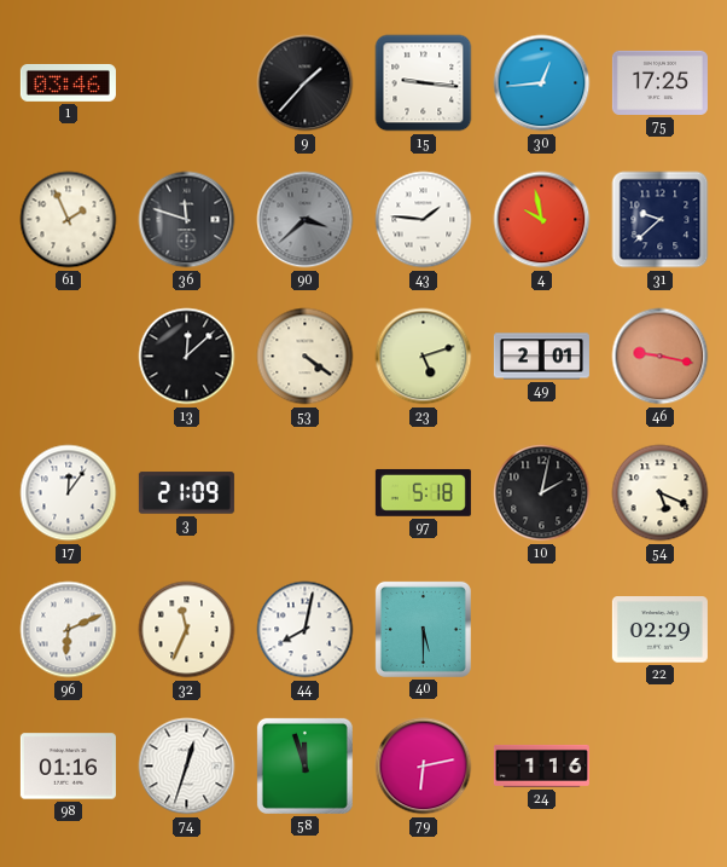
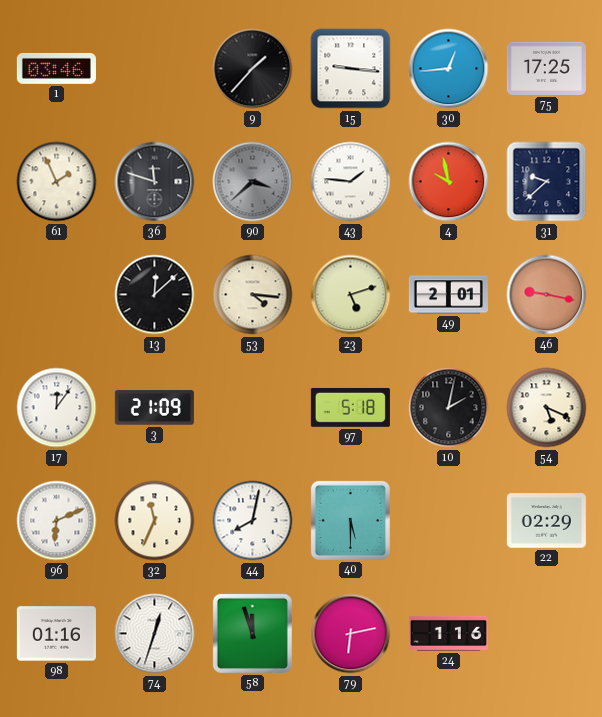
53: 4:21 -> 4:16 (253, 295)
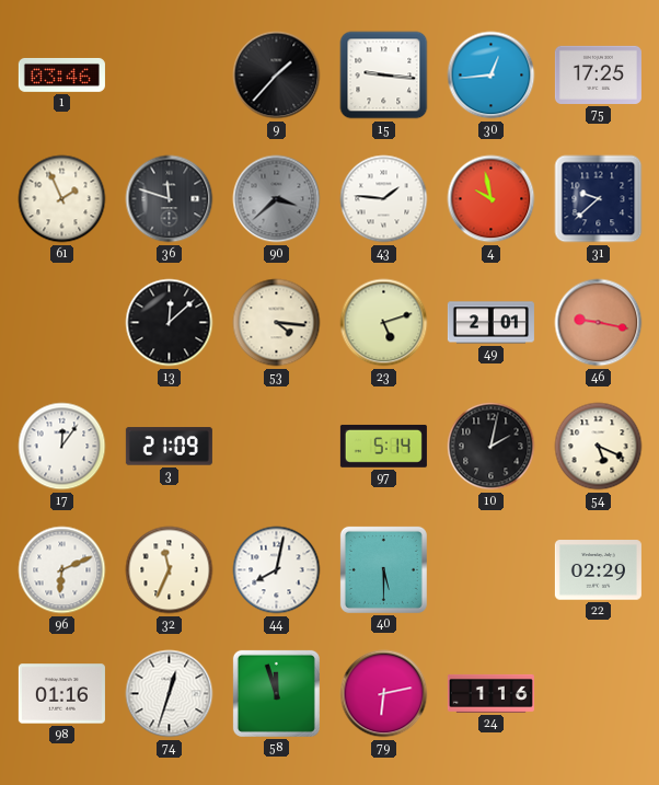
97: 5:18 -> 5:14 (383, 446)
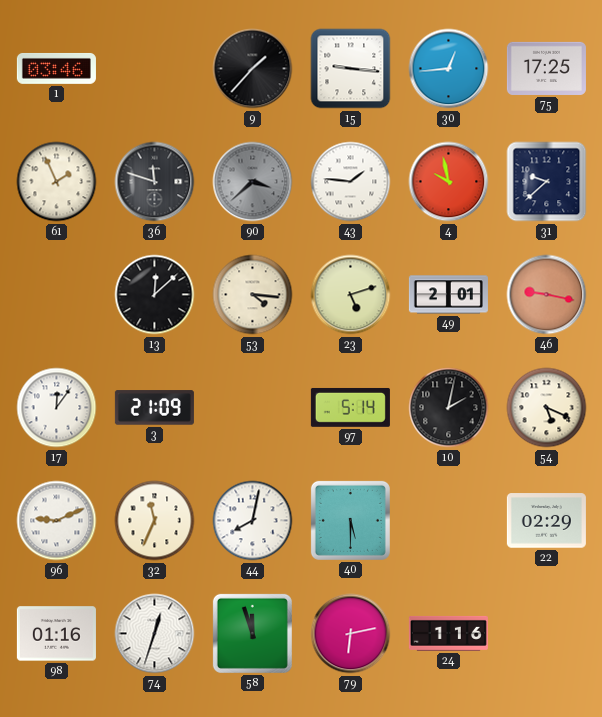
96: 6:11 -> 9:11 (57, 521)
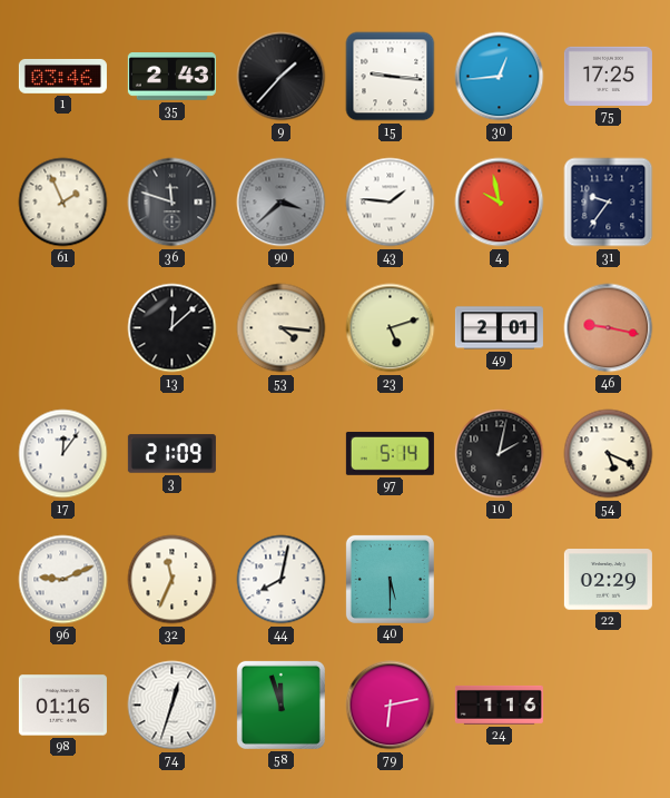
35: none -> 2:43 (171, 77)
31: 9:38 -> 9:36 (609, 203)
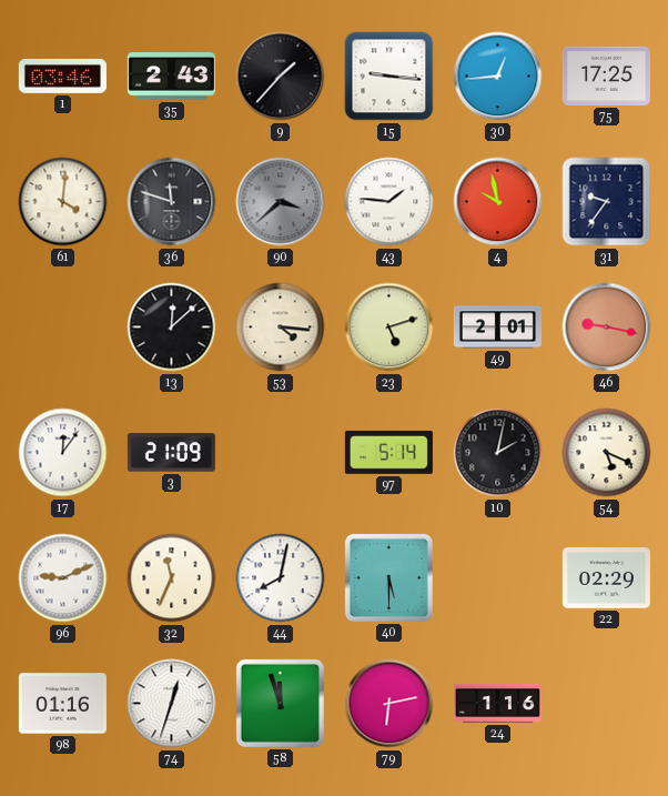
61: 1:56 -> 4:01 (63, 202)
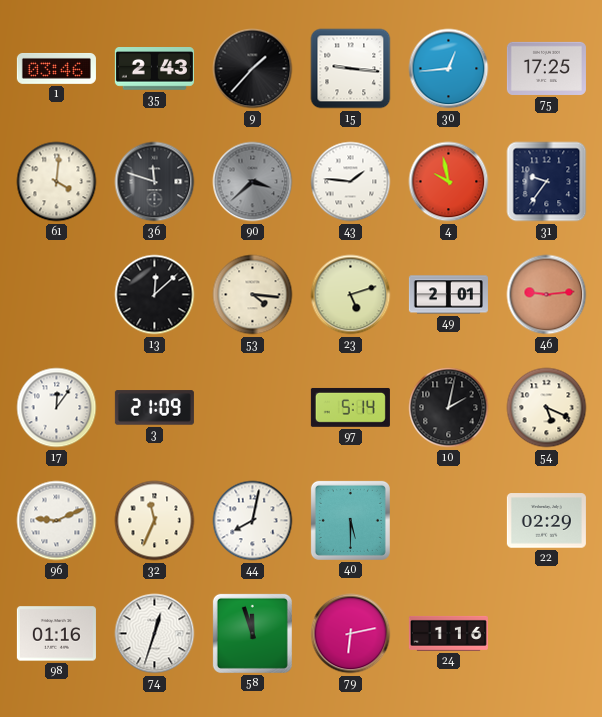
46: 9:17 -> 9:14 (547, 295)
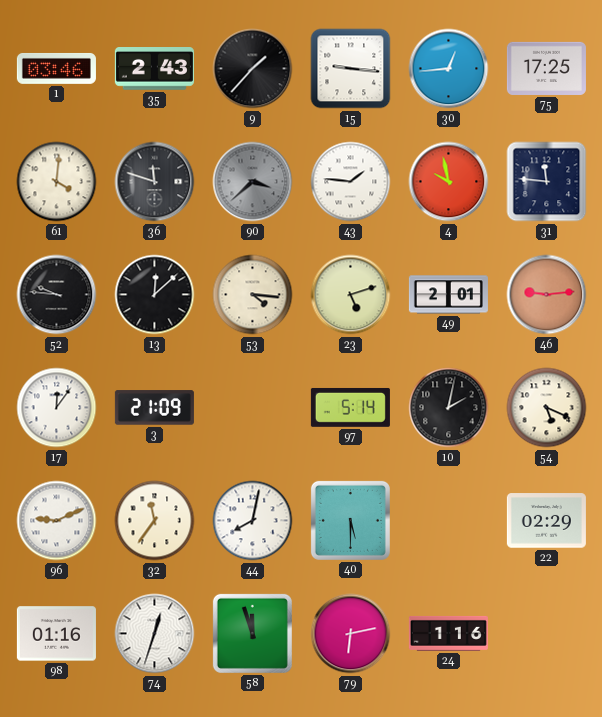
31: 9:36 -> 11:46 (547, 182)
52: none -> 9:46 (57, 295)
32: 11:34 -> 11:36 (155, 521)
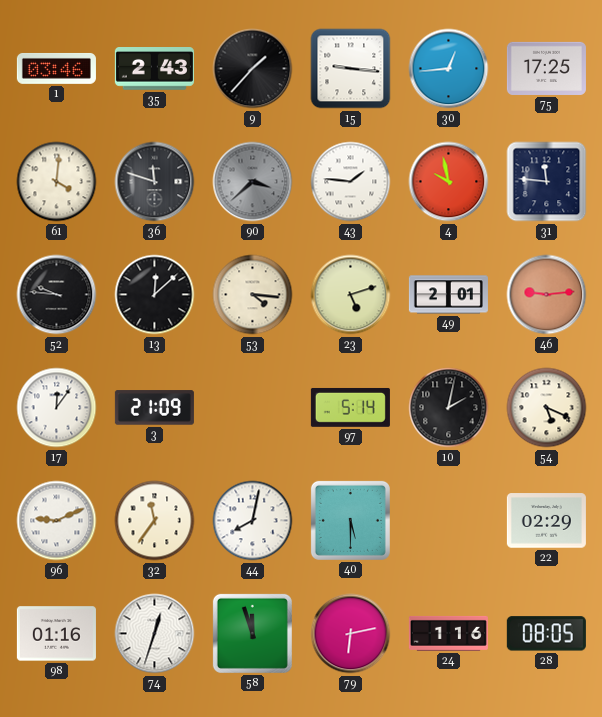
28: none -> 08:05 (546, 634)
